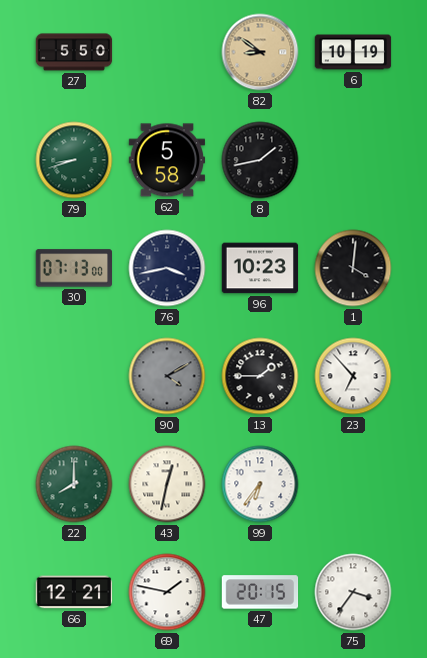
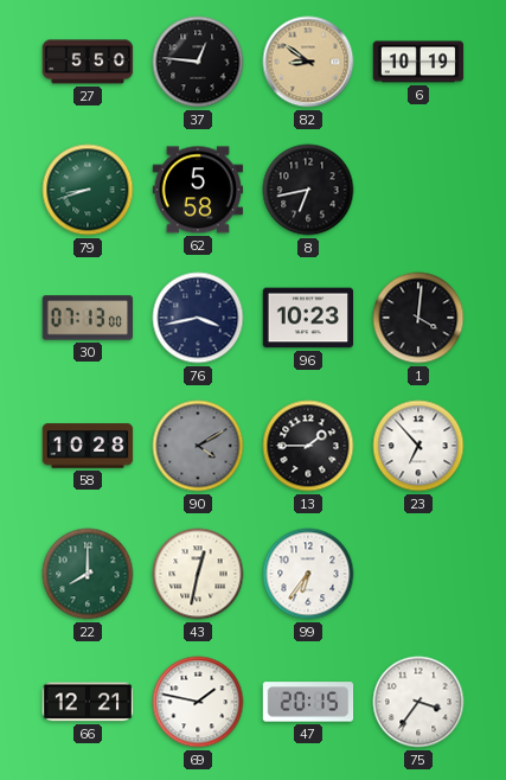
37: none -> 12:46 (198, 62)
8: 1:43 -> 6:43 (308, 190)
58: none -> 10:28 (88, 446)
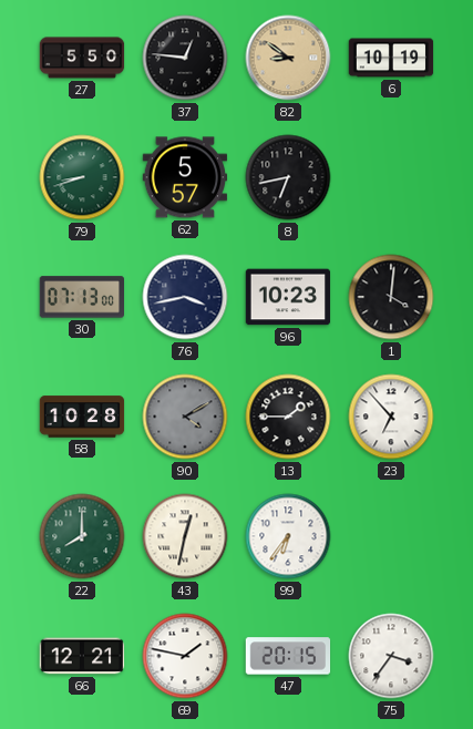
62: 5:58 -> 5:57 (185, 177)
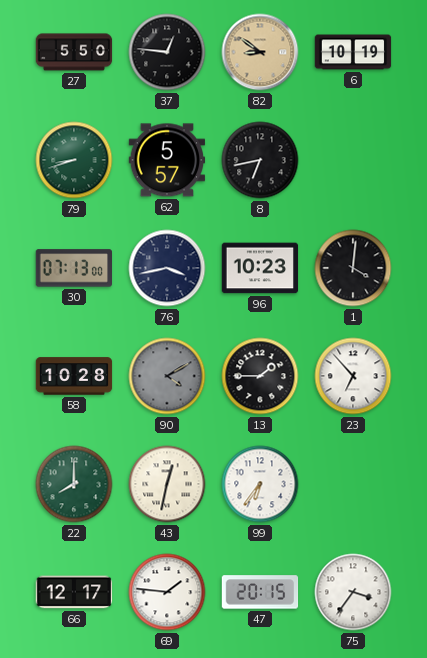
66: 12:21 -> 12:17 (74, 592)
69: 1:47 -> 1:46 (167, 592)
